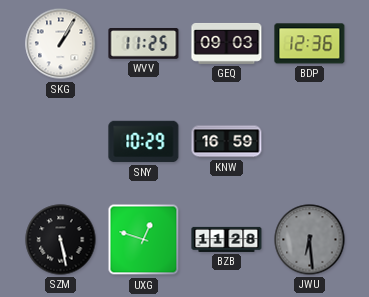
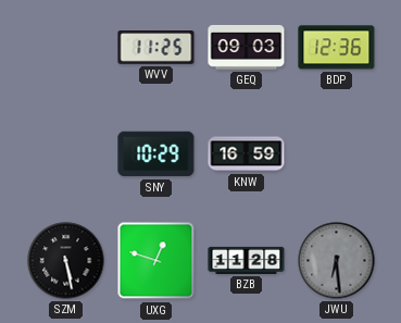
SKG: 1:05 -> none (61, 44)
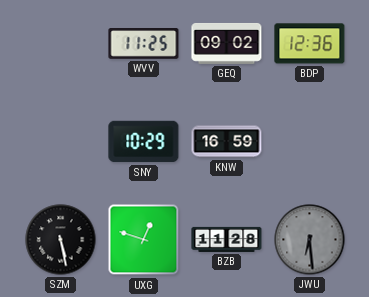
GEQ: 09:03 -> 09:02 (227, 43)
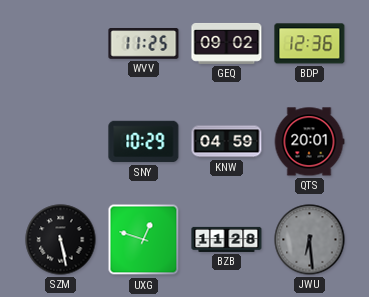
KNW: 16:59 -> 04:59 (227, 142)
QTS: none -> 20:01 (309, 142)
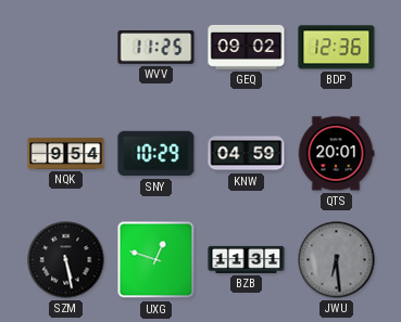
NQK: none -> 9:54 (66, 153)
BZB: 11:28 -> 11:31 (247, 259)
